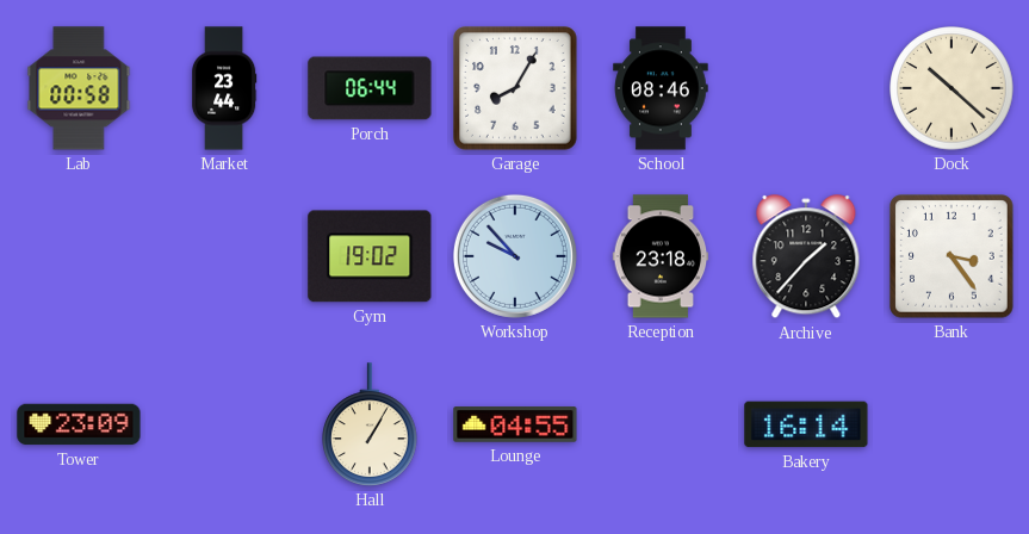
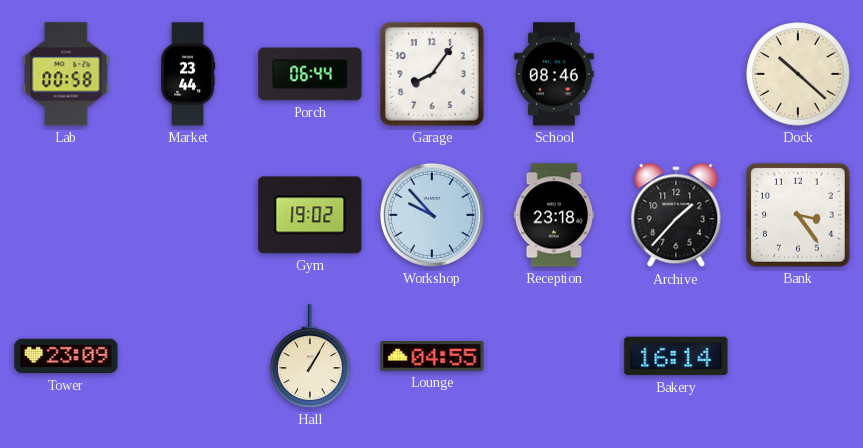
Garage: 8:05 -> 8:06 (433, 75)
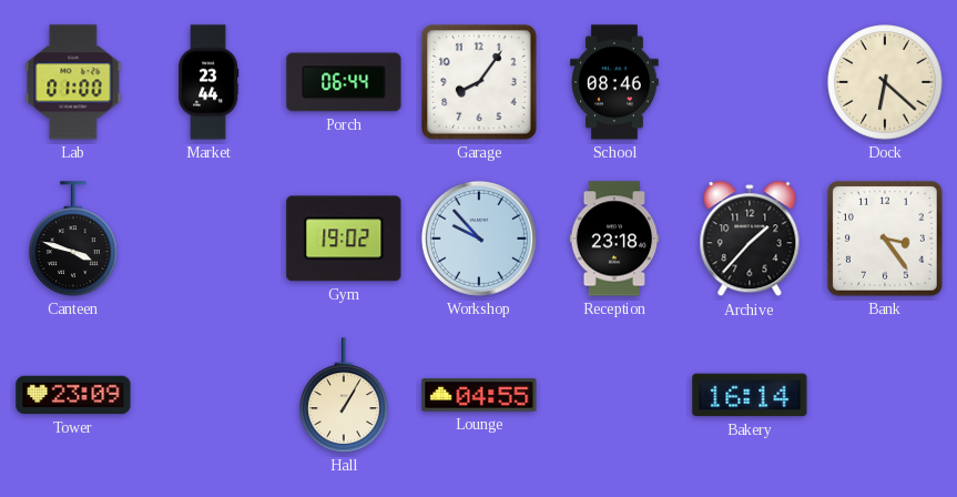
Lab: 00:58 -> 01:00 (73, 82)
Dock: 10:22 -> 6:22 (885, 82)
Canteen: none -> 3:48 (73, 239)
